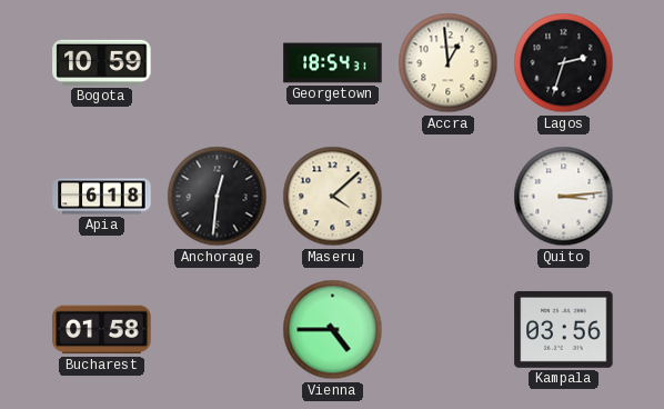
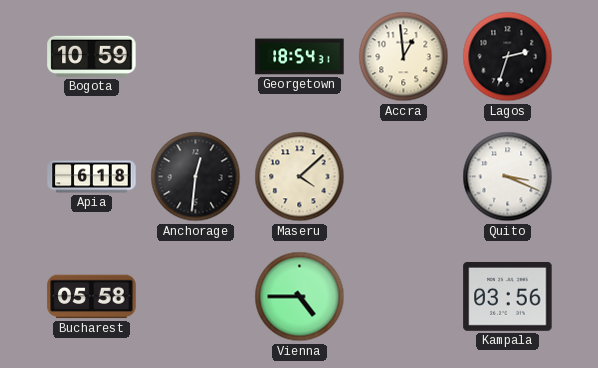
Quito: 3:14 -> 3:19 (508, 177)
Bucharest: 01:58 -> 05:58 (92, 297)
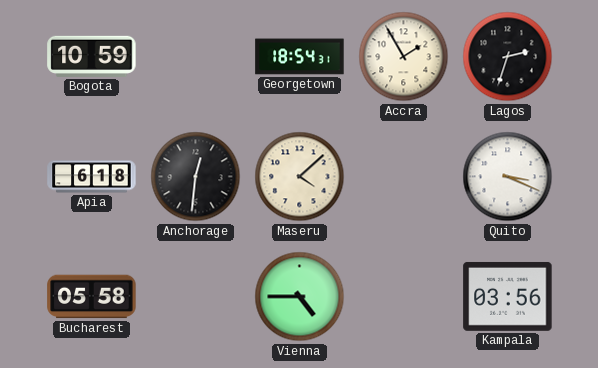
Accra: 12:59 -> 1:55 (404, 57)
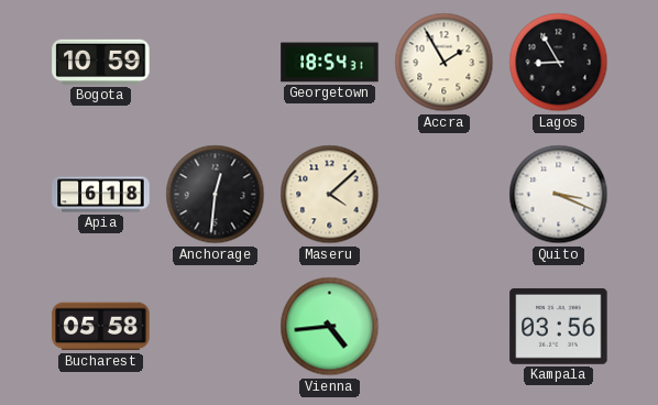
Lagos: 2:33 -> 8:55 (559, 63)
Vienna: 4:45 -> 4:44 (330, 327)
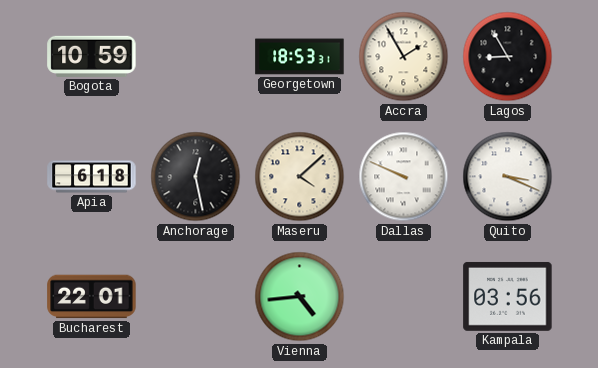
Georgetown: 18:54 -> 18:53 (300, 57)
Anchorage: 12:31 -> 12:28 (196, 177)
Dallas: none -> 9:49 (404, 177)
Bucharest: 05:58 -> 22:01 (92, 297)
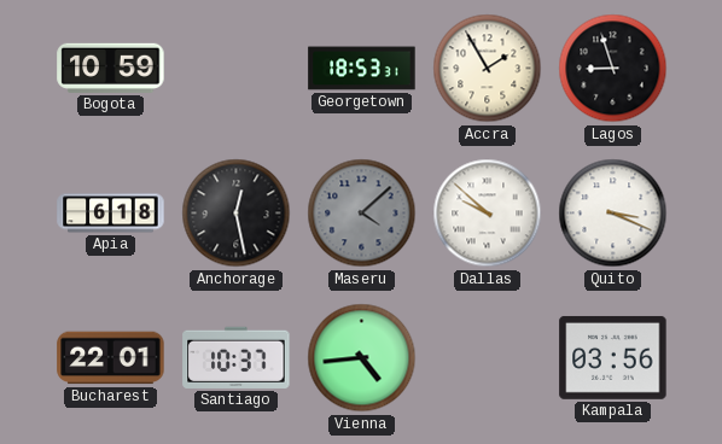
Lagos: 8:55 -> 8:57 (613, 69)
Maseru dial: cream -> grey (362, 214)
Dallas: 9:49 -> 9:52 (488, 214)
Santiago: none -> 10:37 (237, 357)
